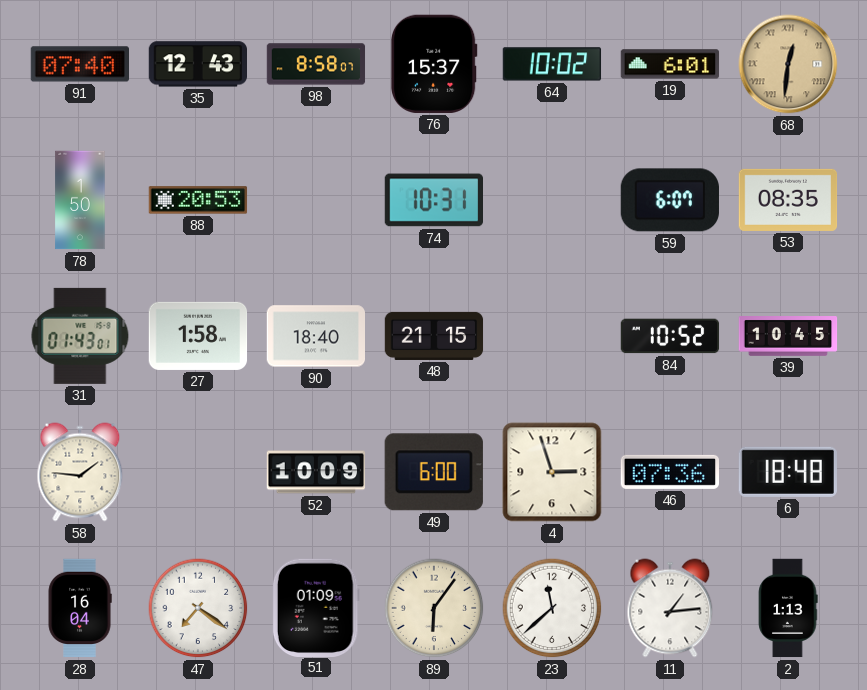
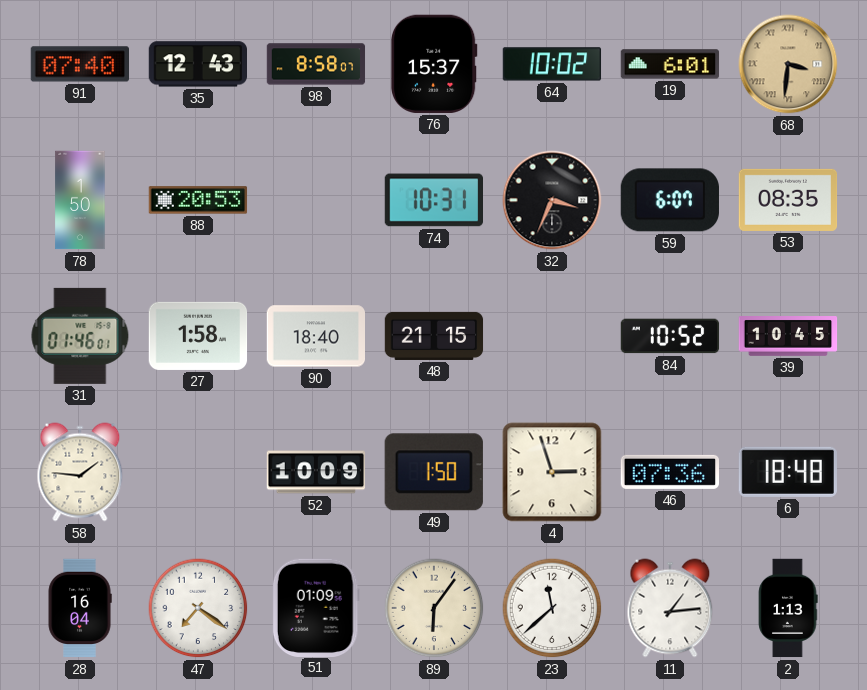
68: 12:31 -> 3:31 (788, 64)
32: none -> 3:34 (552, 200)
31: 01:43 -> 01:46 (80, 336)
49: 6:00 -> 1:50 (434, 472)
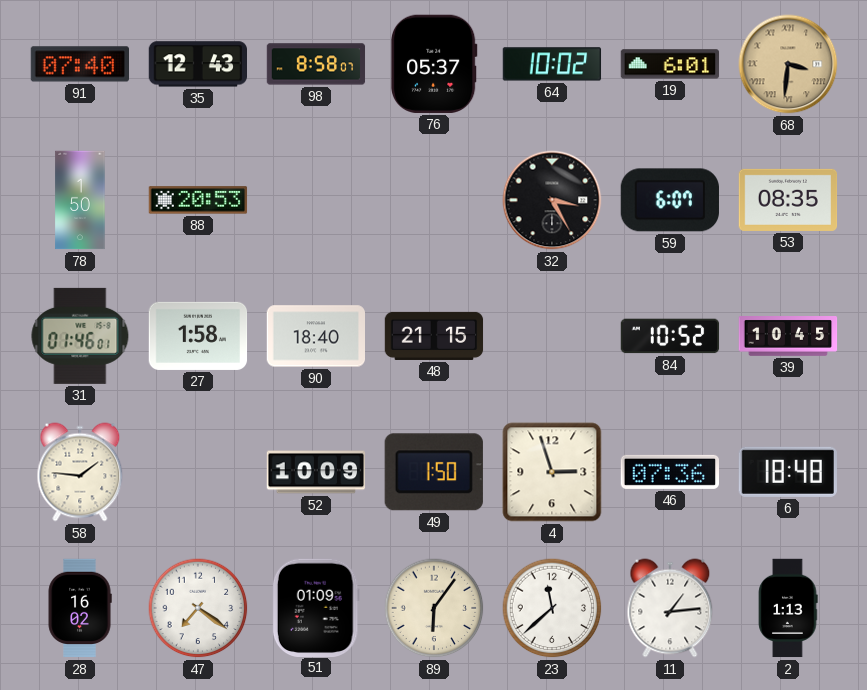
76: 15:37 -> 05:37 (434, 64)
74: 10:31 -> none (434, 200)
32: 3:34 -> 3:25 (552, 200)
28: 16:04 -> 16:02 (80, 608)
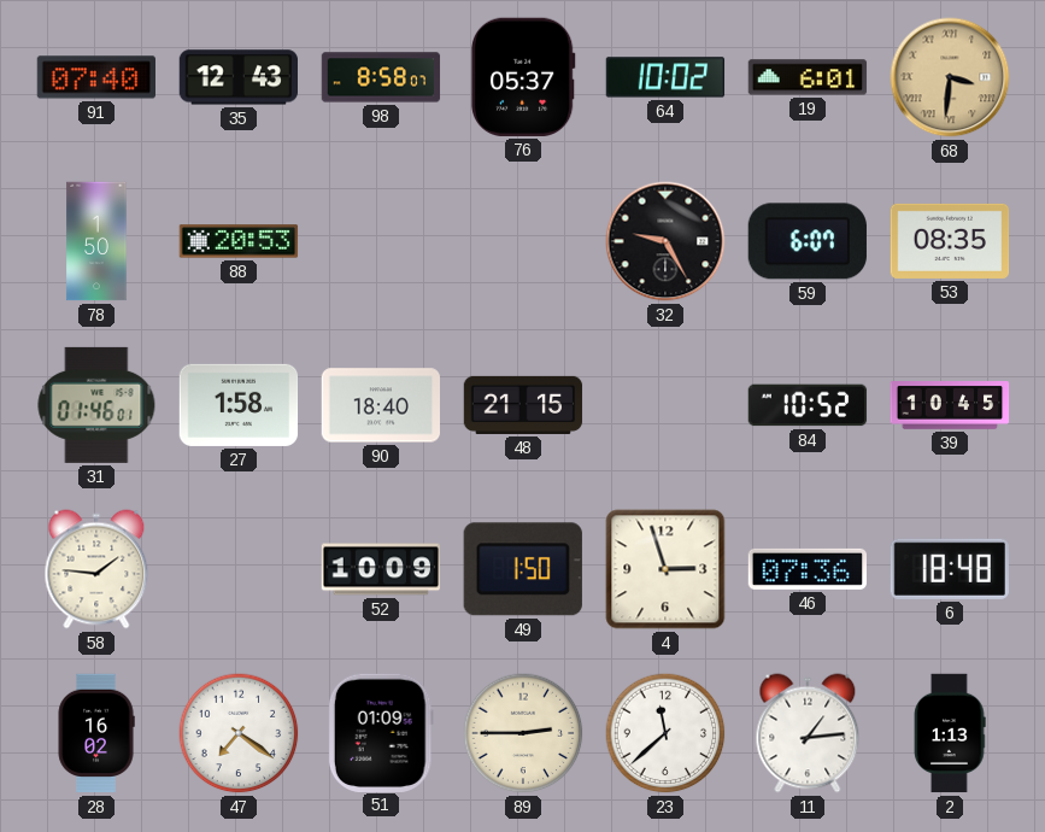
32: 3:25 -> 9:25 (665, 241)
89: 6:06 -> 2:45 (523, 733)
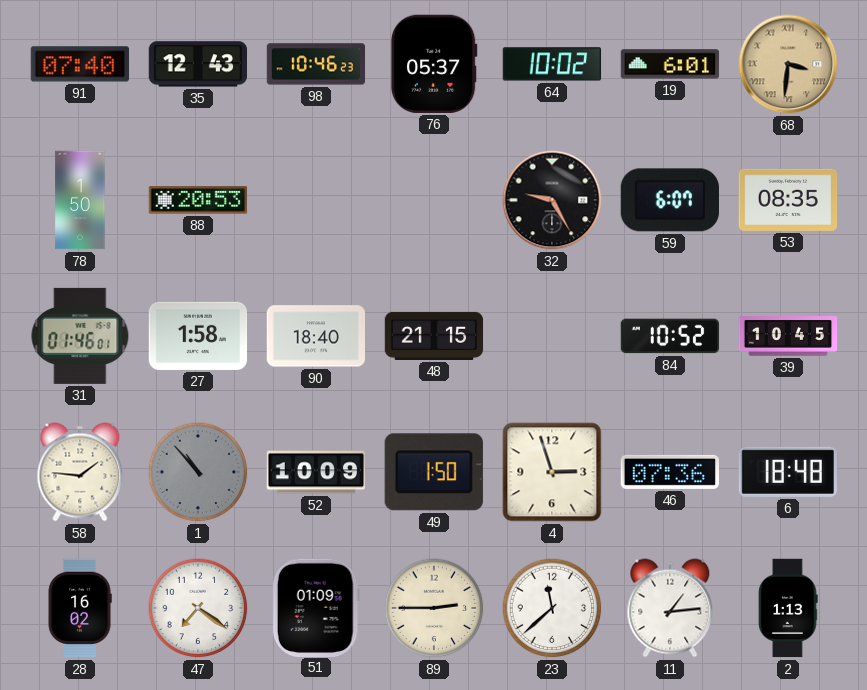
98: 8:58 -> 10:46 (316, 64)
1: none -> 10:53 (198, 472)
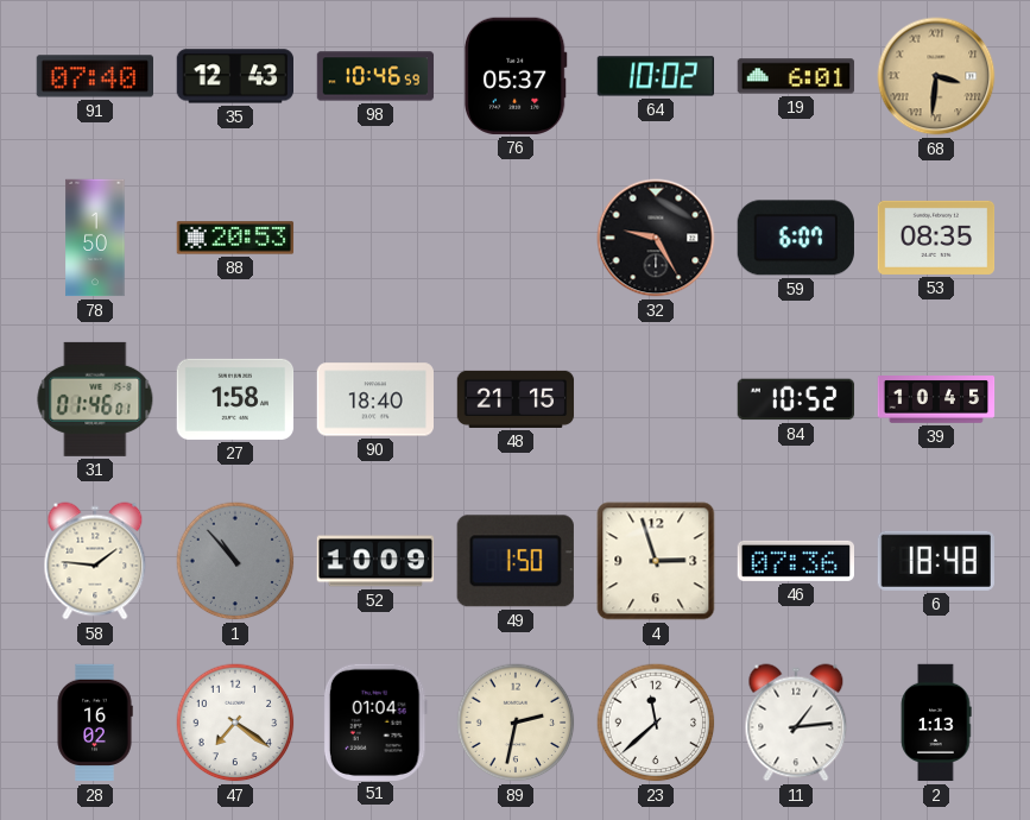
98: 10:46:23 -> 10:46:59 (375, 76)
51: 01:09 -> 01:04 (375, 721)
89: 2:45 -> 2:32 (516, 723)
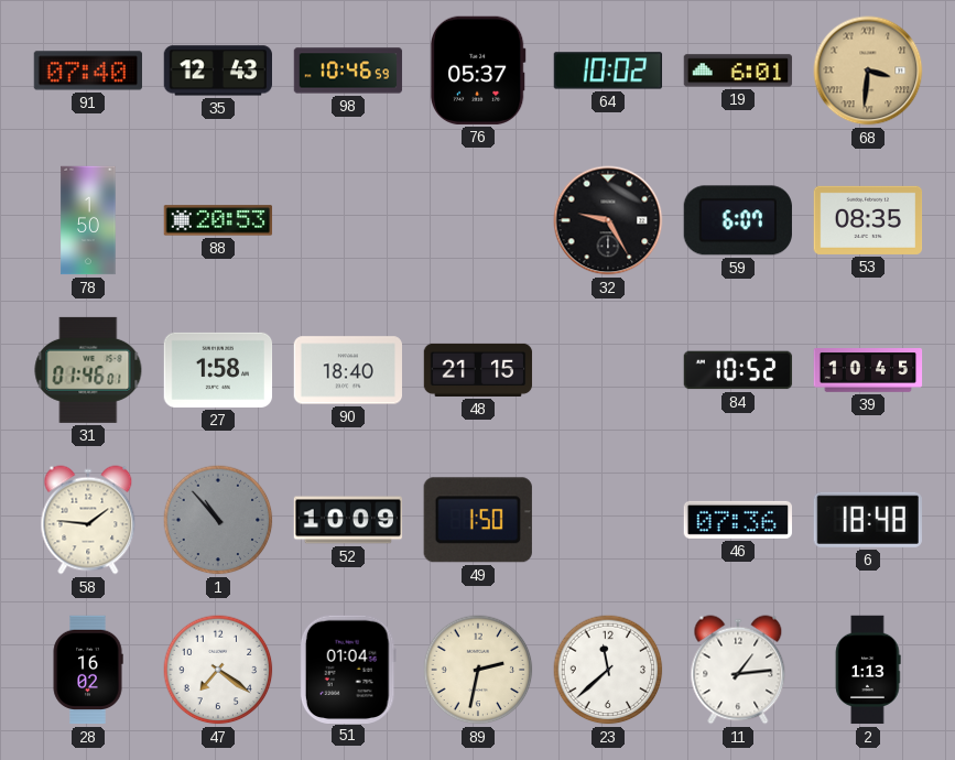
4: 2:57 -> none (656, 561)
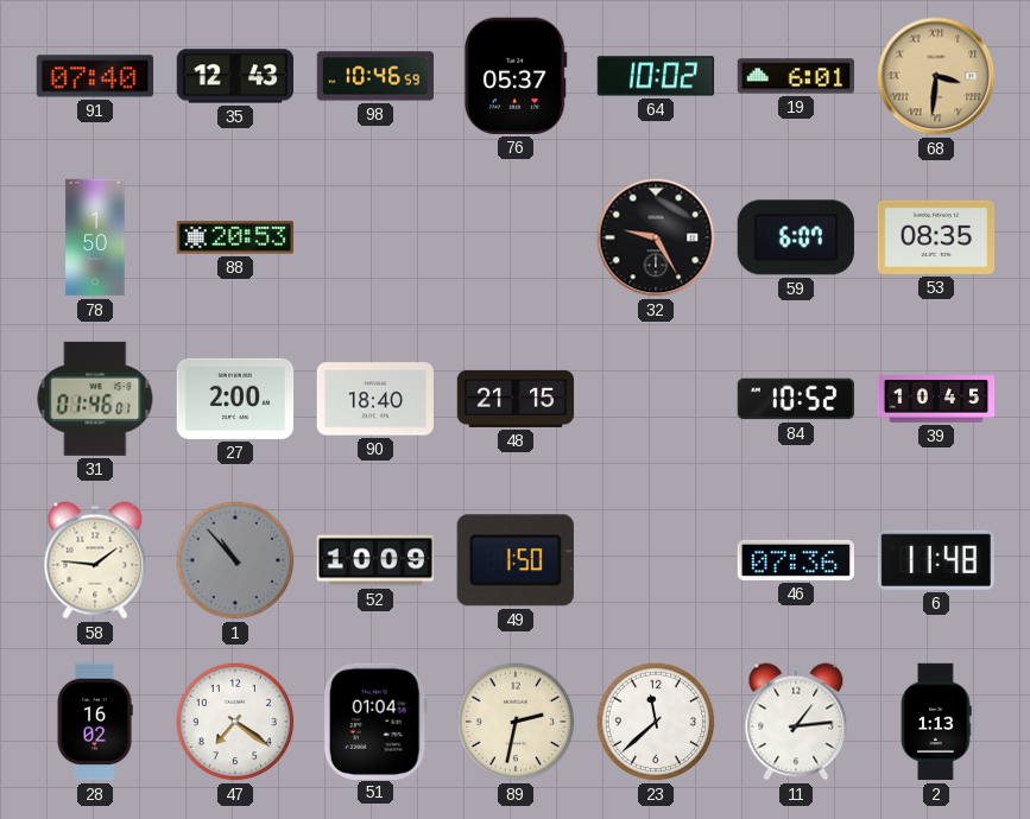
27: 1:58 -> 2:00 (235, 399)
6: 18:48 -> 11:48 (936, 560)
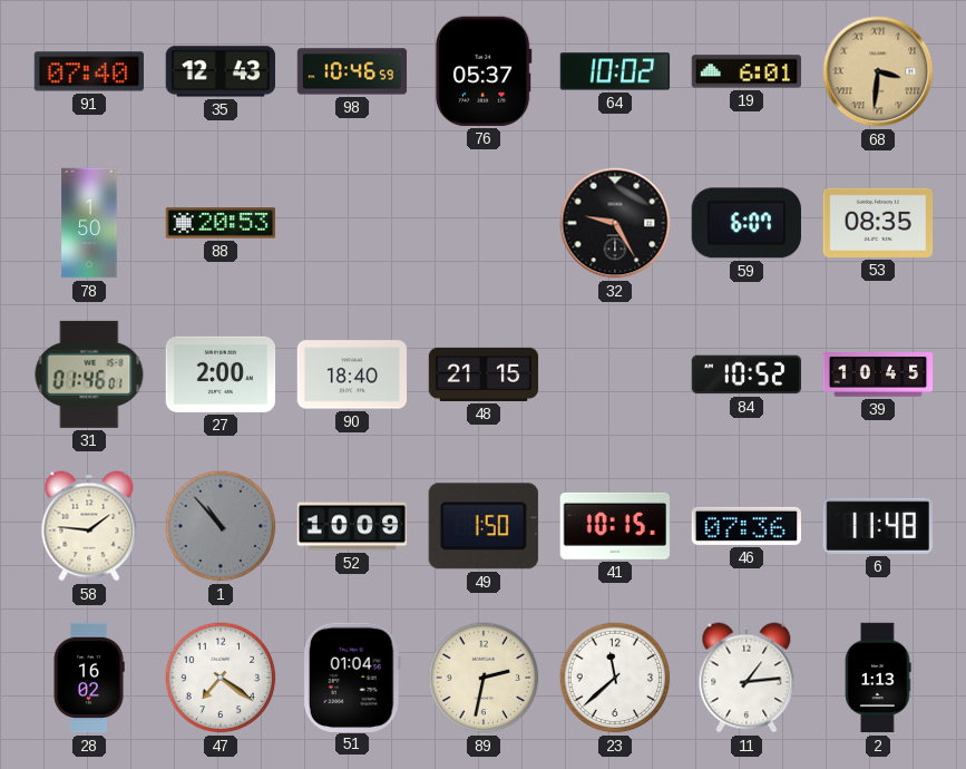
41: none -> 10:15 (614, 526)
